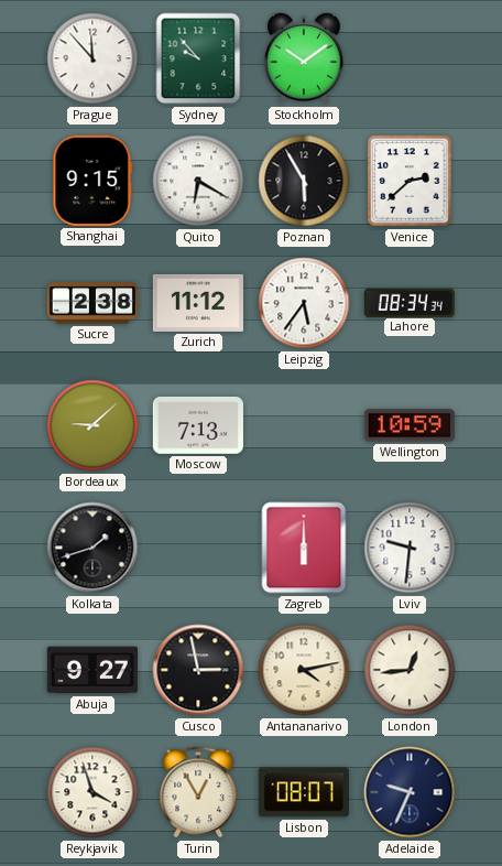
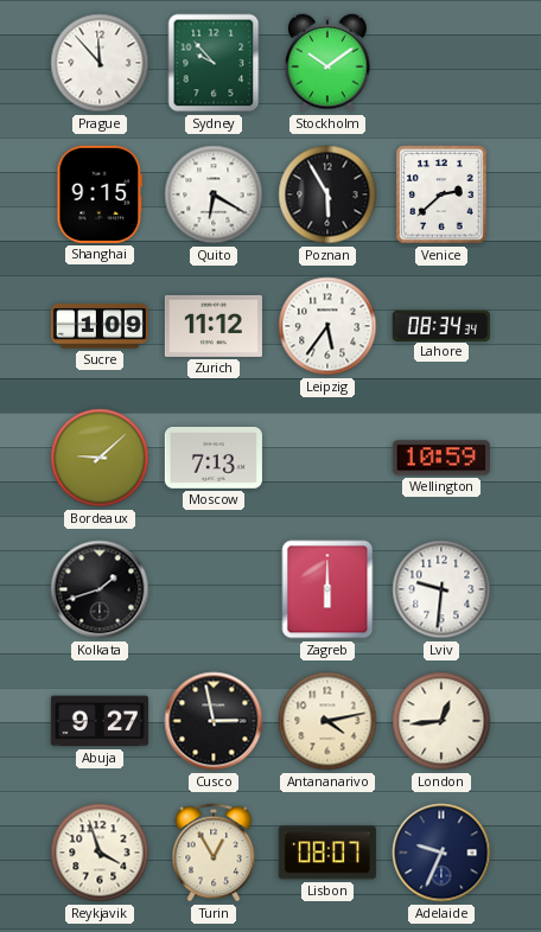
Sucre: 2:38 -> 1:09 (100, 326)
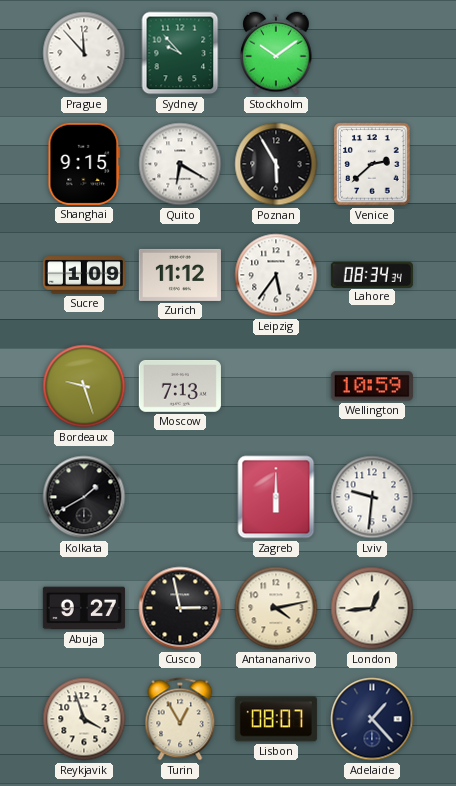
Bordeaux: 9:08 -> 9:27 (84, 386)
Kolkata: 1:42 -> 1:40 (84, 497)
Adelaide: 9:34 -> 1:23 (372, 719)
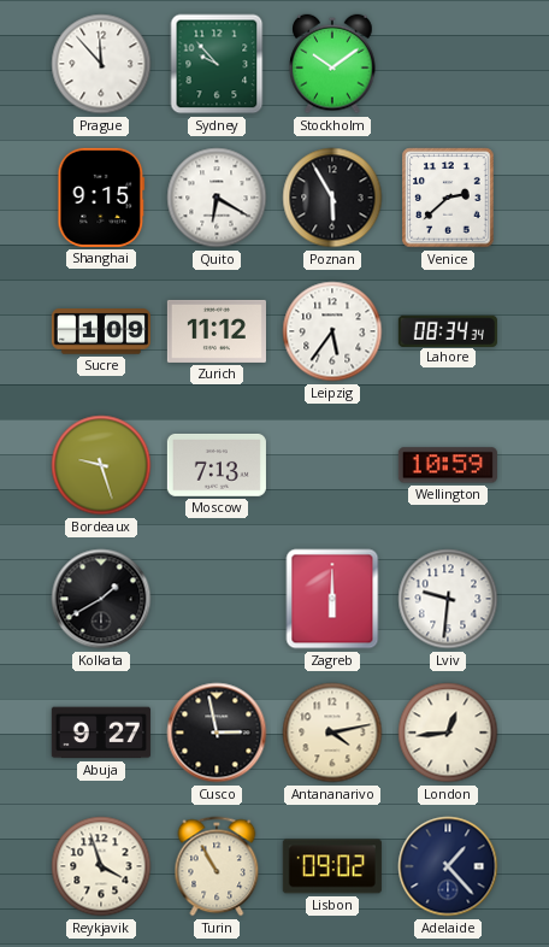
Turin: 12:55 -> 10:55 (217, 866)
Lisbon: 08:07 -> 09:02 (332, 866)
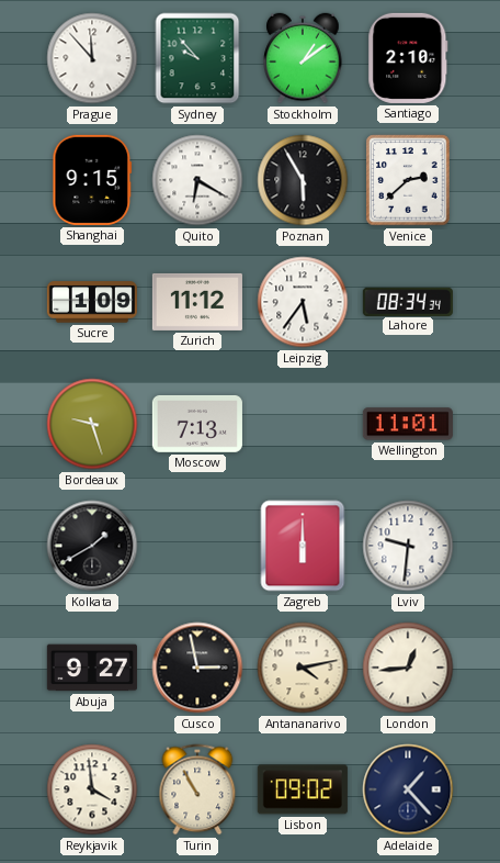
Stockholm: 10:09 -> 1:09 (303, 58)
Santiago: none -> 2:10 (408, 58)
Wellington: 10:59 -> 11:01 (408, 424)
Reykjavik: 3:57 -> 3:59 (92, 789)
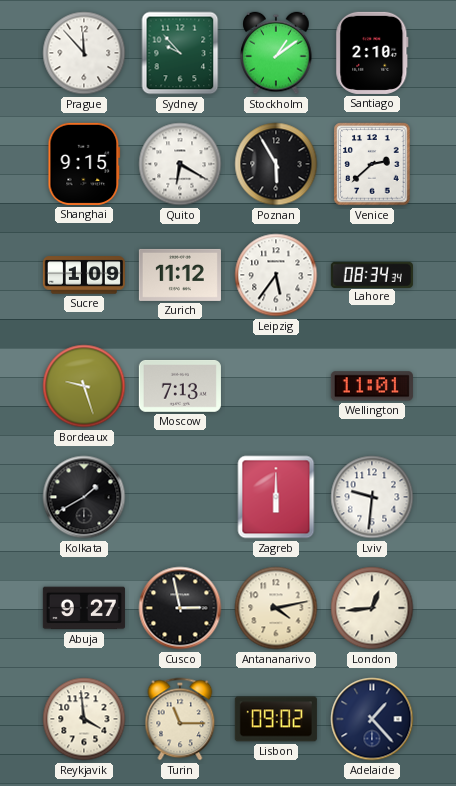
Turin: 10:55 -> 11:15 (180, 719)
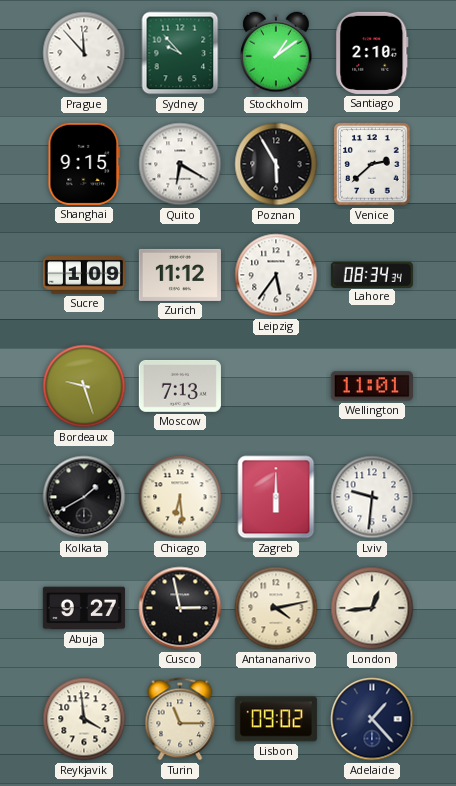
Chicago: none -> 6:29 (180, 497)
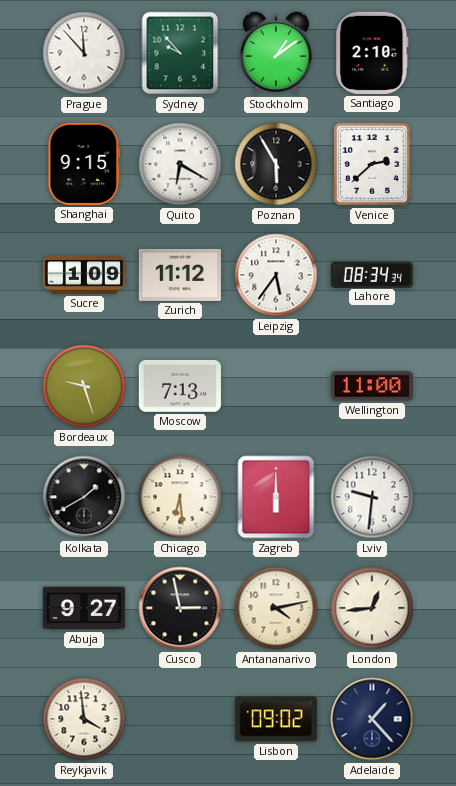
Wellington: 11:01 -> 11:00 (372, 386)
Turin: 11:15 -> none (180, 719)
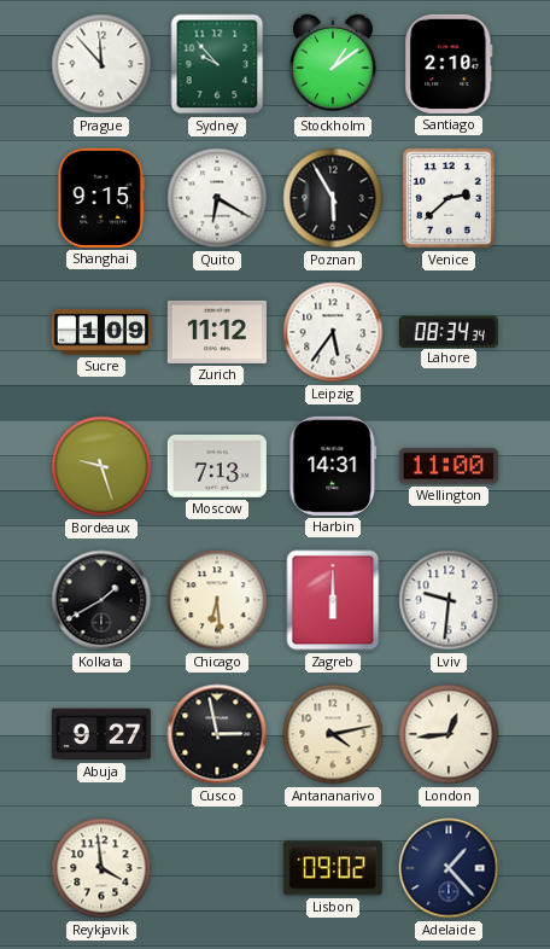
Harbin: none -> 14:31 (333, 466)
